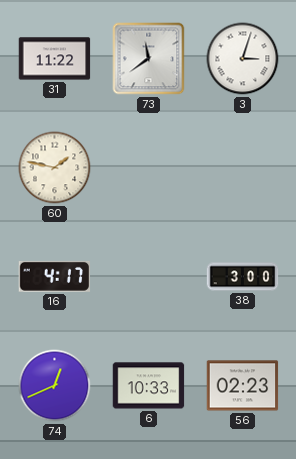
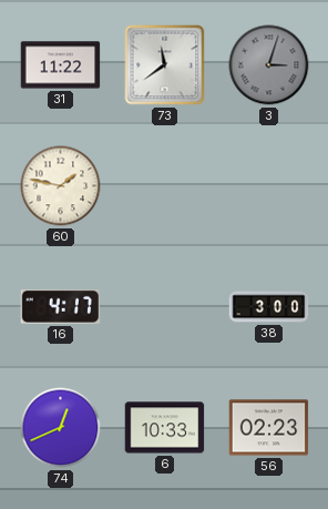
3 dial: white -> grey (269, 65)
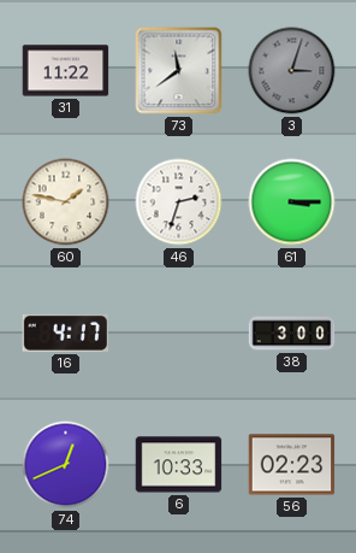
46: none -> 2:33 (179, 202)
61: none -> 3:15 (292, 202)
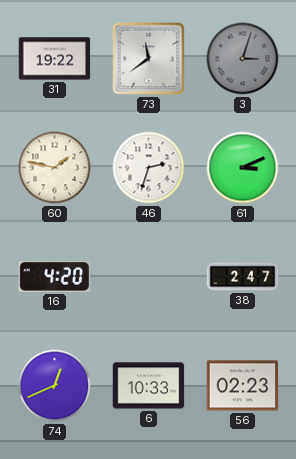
31: 11:22 -> 19:22 (55, 59)
61: 3:15 -> 3:11 (243, 168)
16: 4:17 -> 4:20 (55, 276)
38: 3:00 -> 2:47 (243, 277)
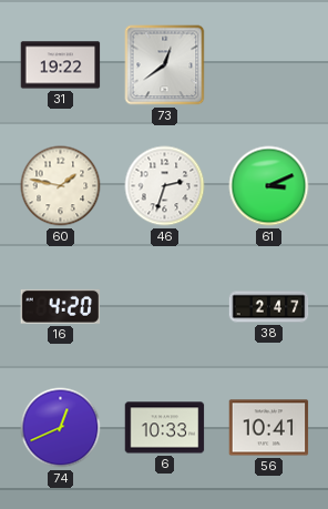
73: 11:39 -> 12:39 (165, 65)
3: 3:03 -> none (243, 59)
56: 02:23 -> 10:41 (269, 428)
